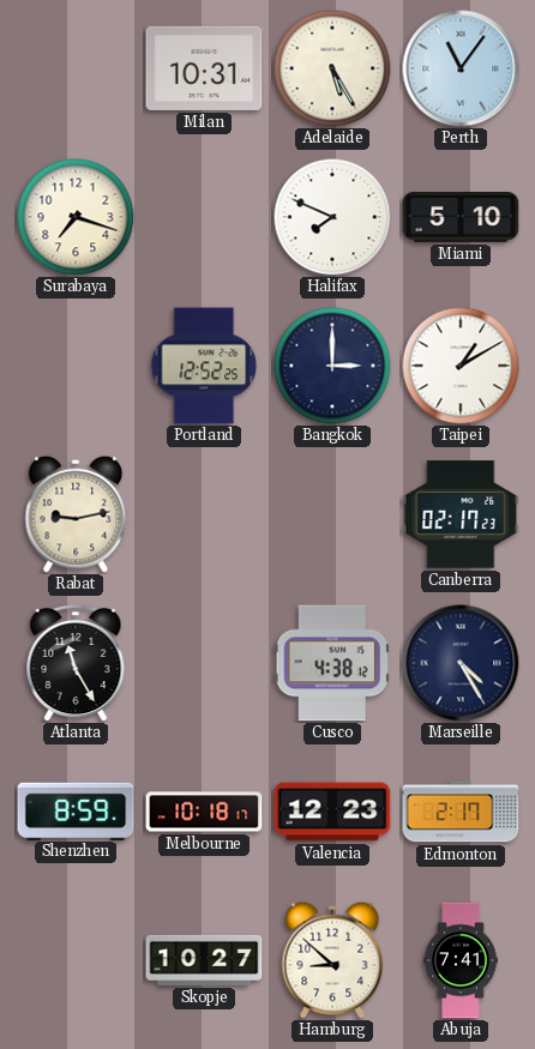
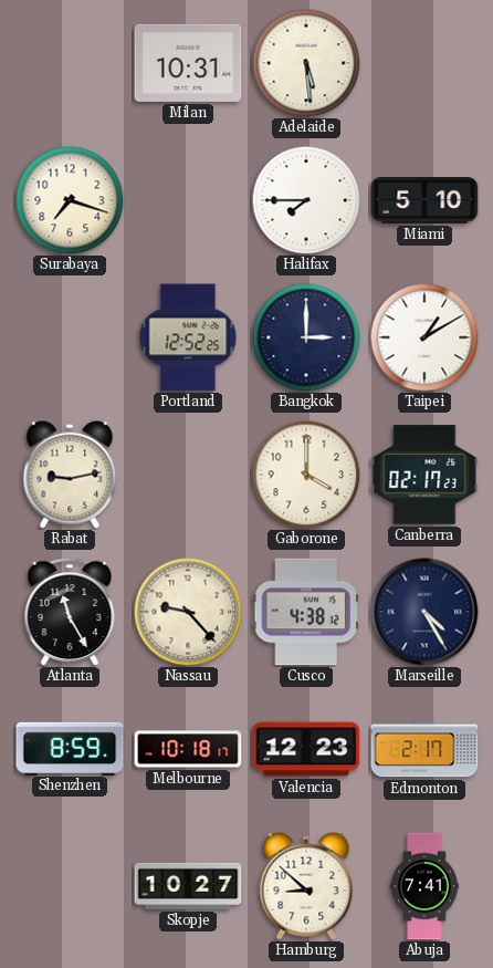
Adelaide: 5:25 -> 5:29 (306, 63)
Perth: 11:06 -> none (461, 68)
Halifax: 7:49 -> 7:45 (306, 200)
Gaborone: none -> 4:00 (306, 475)
Nassau: none -> 9:23 (188, 612)
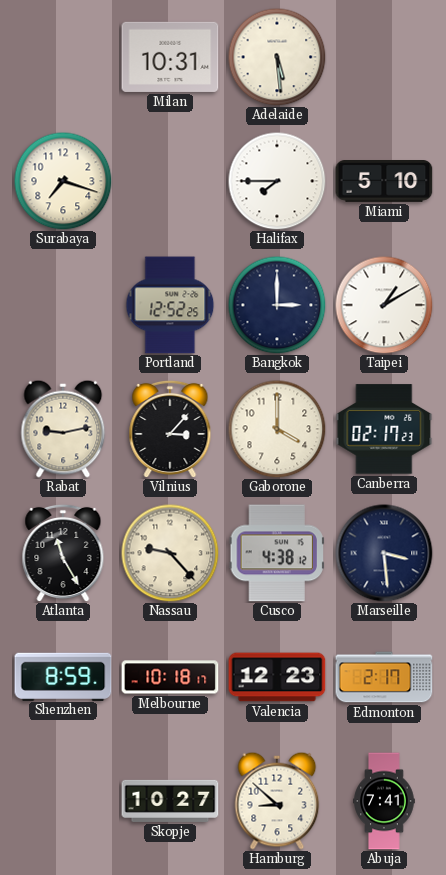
Vilnius: none -> 3:07 (170, 428)
Marseille: 4:25 -> 3:29 (384, 553)
